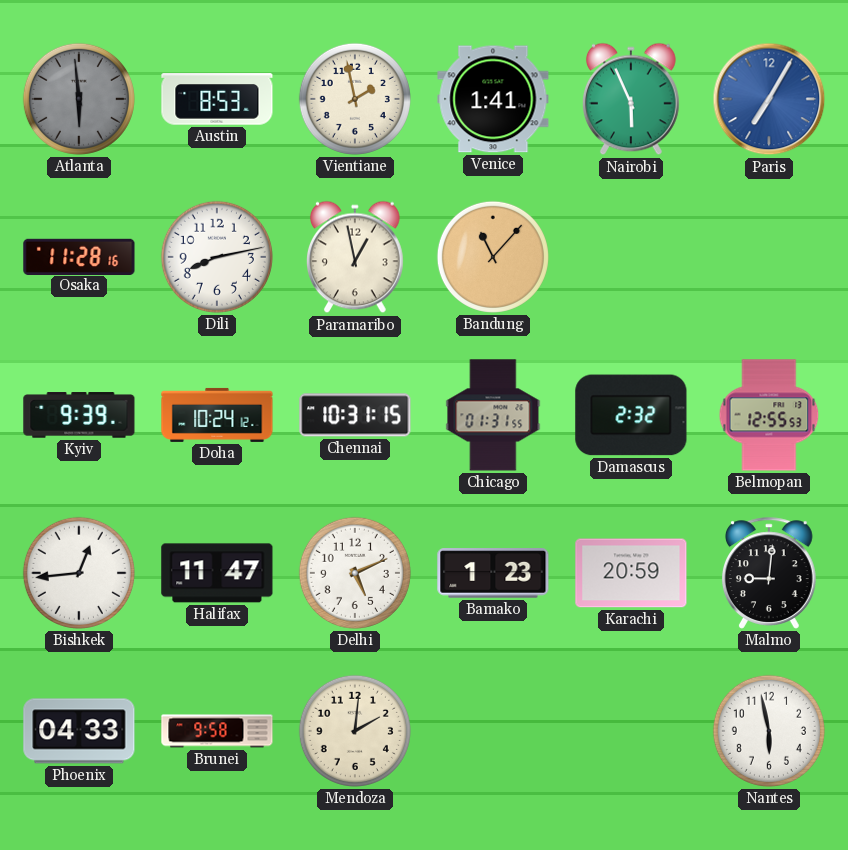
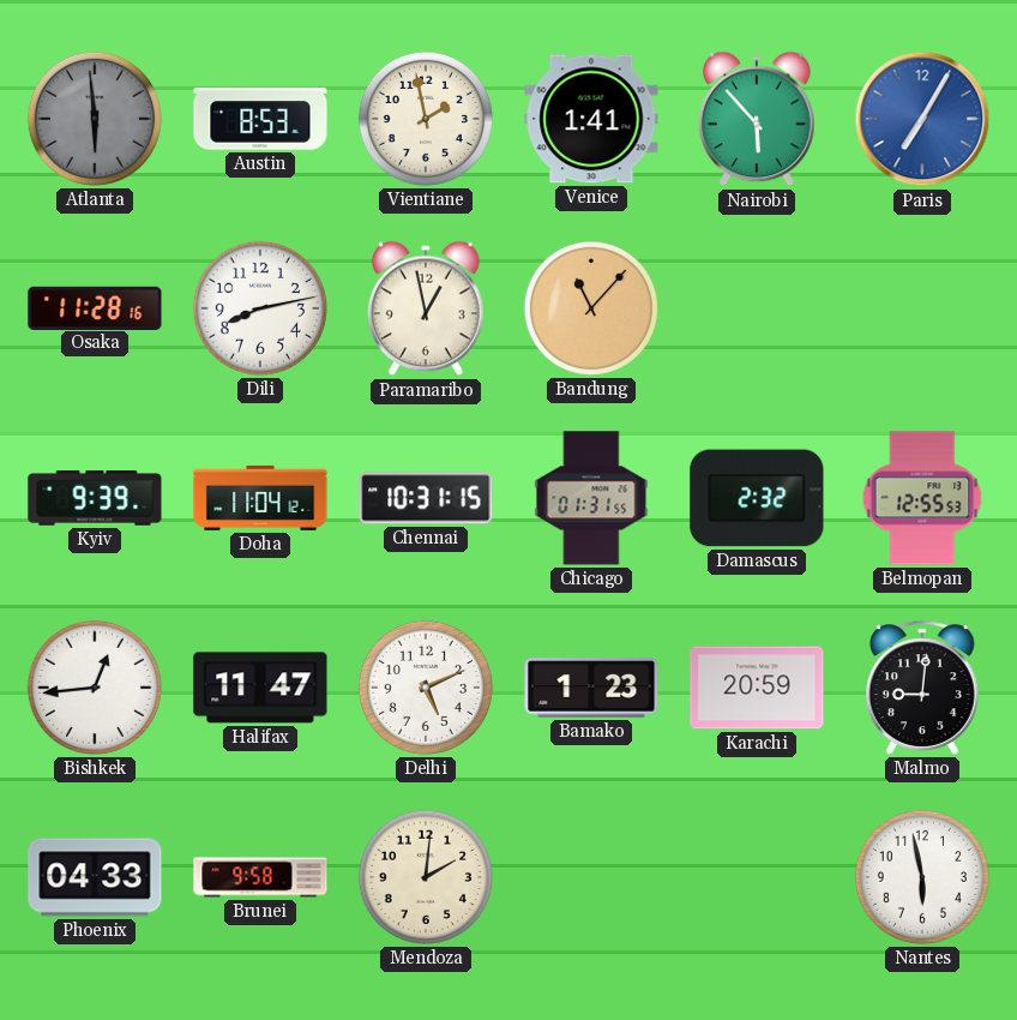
Nairobi: 5:56 -> 5:53 (758, 119)
Doha: 10:24 -> 11:04 (260, 498)
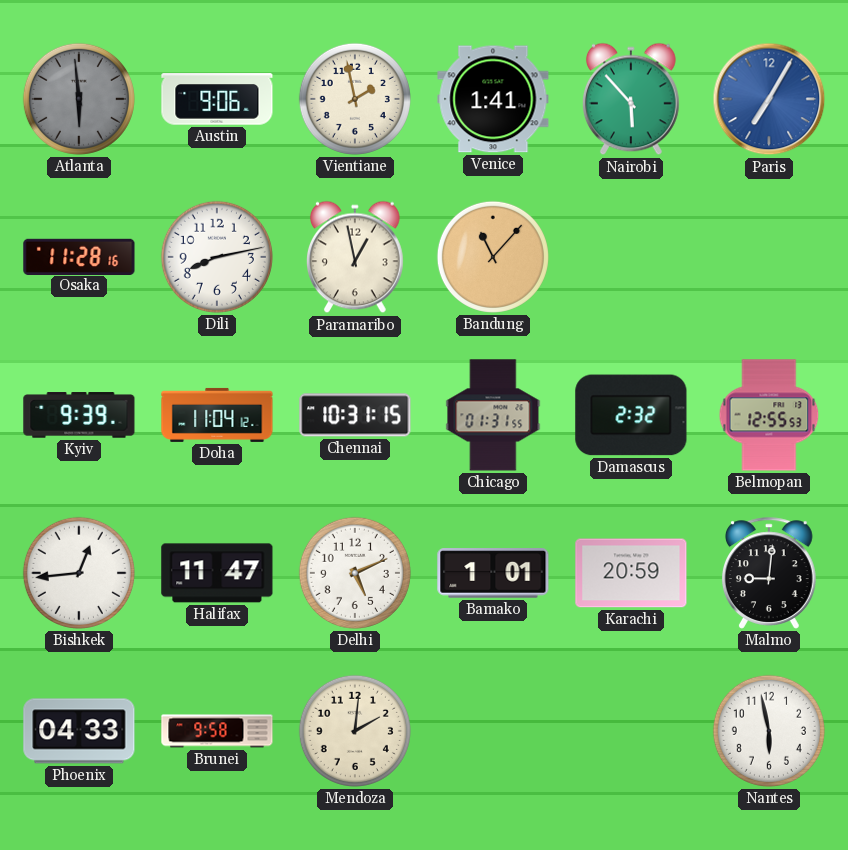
Austin: 8:53 -> 9:06 (217, 99)
Bamako: 1:23 -> 1:01 (493, 573)
